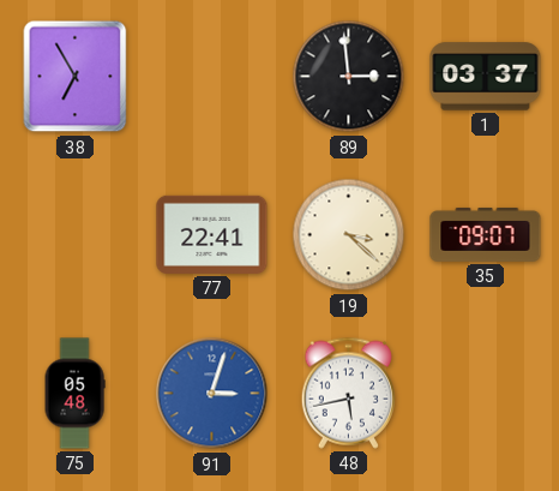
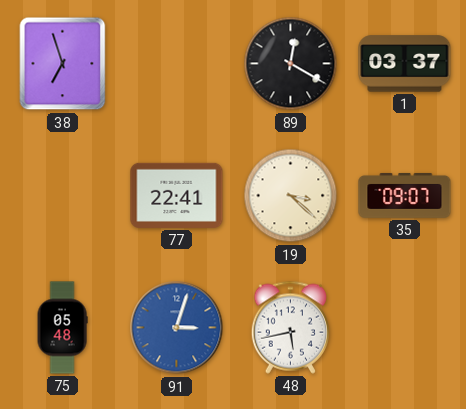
38: 6:55 -> 6:57 (63, 64)
89: 2:59 -> 12:20 (291, 64)
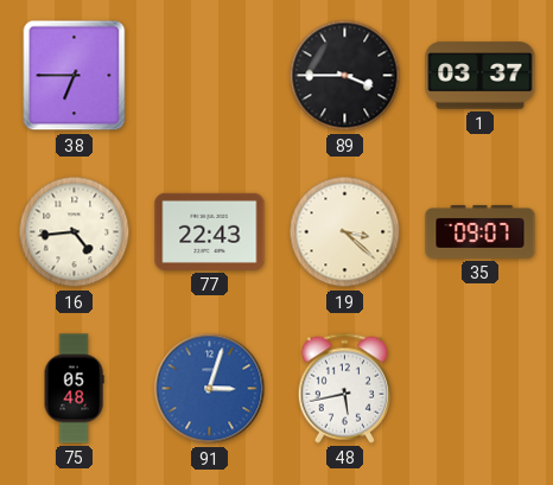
38: 6:57 -> 6:45 (75, 76)
89: 12:20 -> 3:45 (345, 76)
16: none -> 4:44 (75, 232)
77: 22:41 -> 22:43 (210, 231)
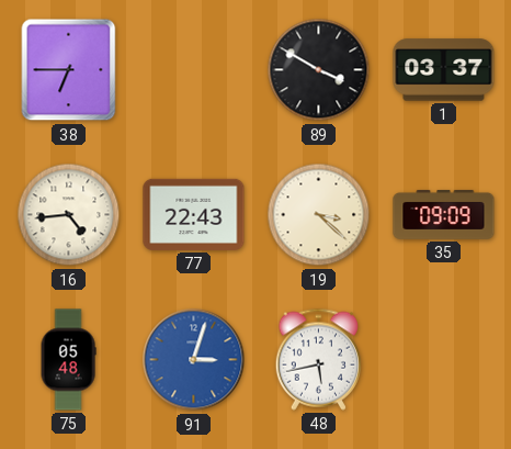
89: 3:45 -> 3:50 (319, 70)
35: 09:07 -> 09:09 (444, 214)
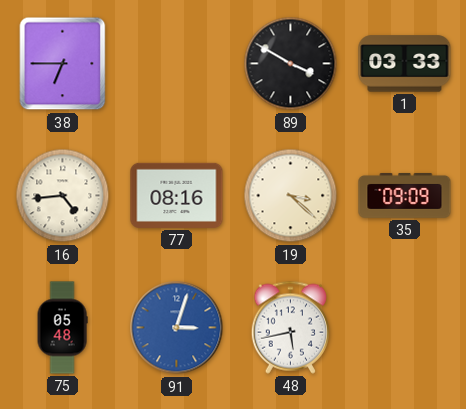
1: 03:37 -> 03:33 (405, 64)
77: 22:43 -> 08:16 (177, 195)
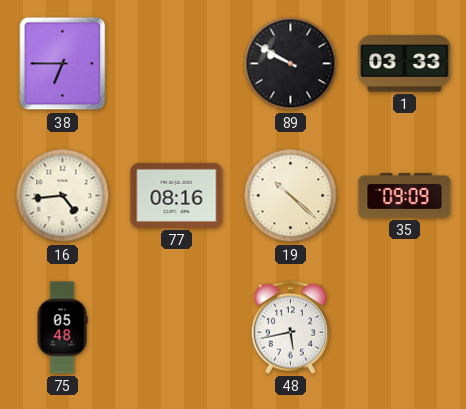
89: 3:50 -> 9:50 (291, 64)
19: 3:22 -> 10:22 (291, 196)
91: 3:03 -> none (177, 328)
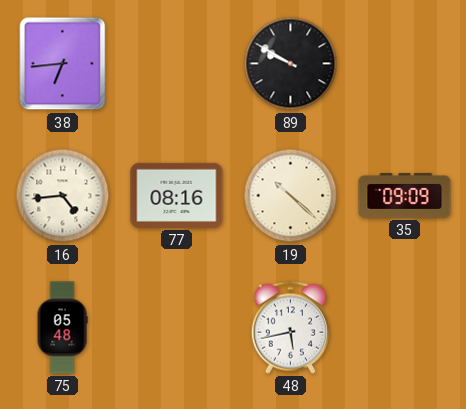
38: 6:45 -> 6:44 (63, 64)
1: 03:33 -> none (405, 64)
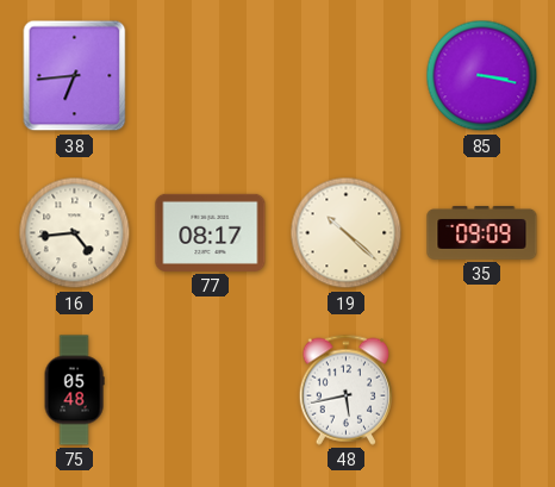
89: 9:50 -> none (291, 64)
85: none -> 3:17 (482, 76)
77: 08:16 -> 08:17 (211, 232)
